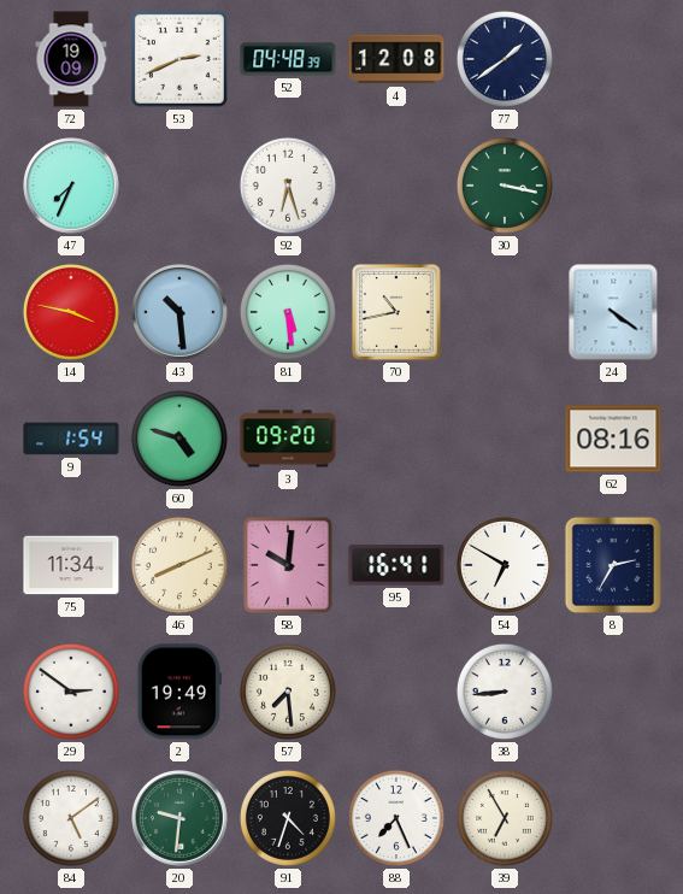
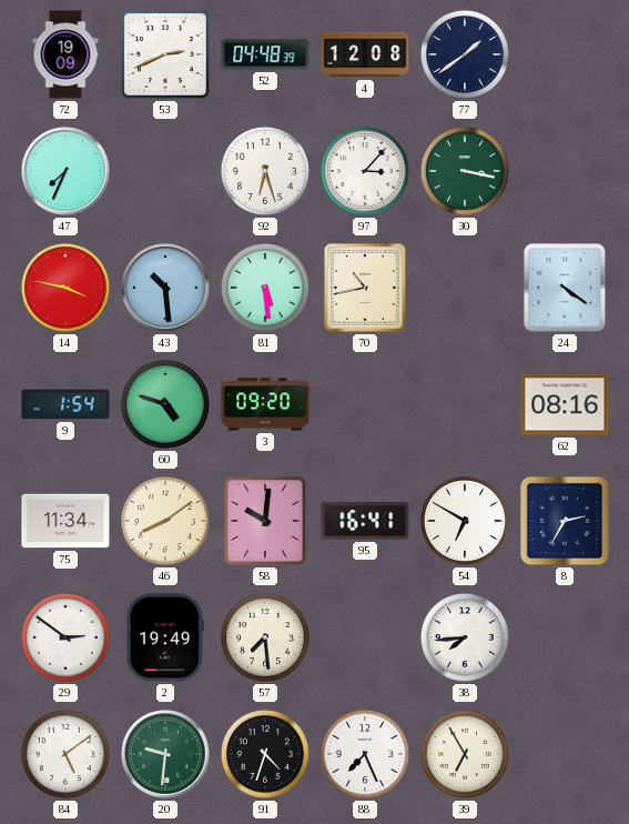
97: none -> 3:07 (365, 171)
46: 8:11 -> 8:09 (165, 521)
38: 8:44 -> 7:44 (465, 637)
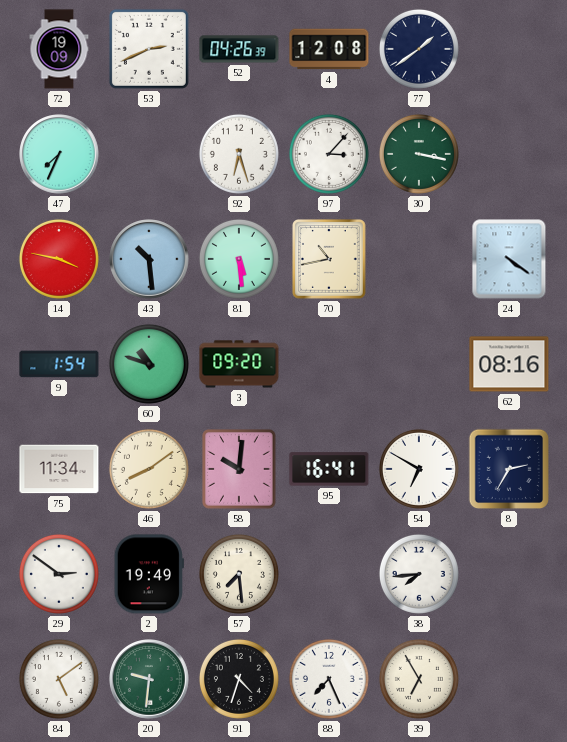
52: 04:48 -> 04:26 (239, 49)
60: 4:48 -> 10:48 (149, 364)
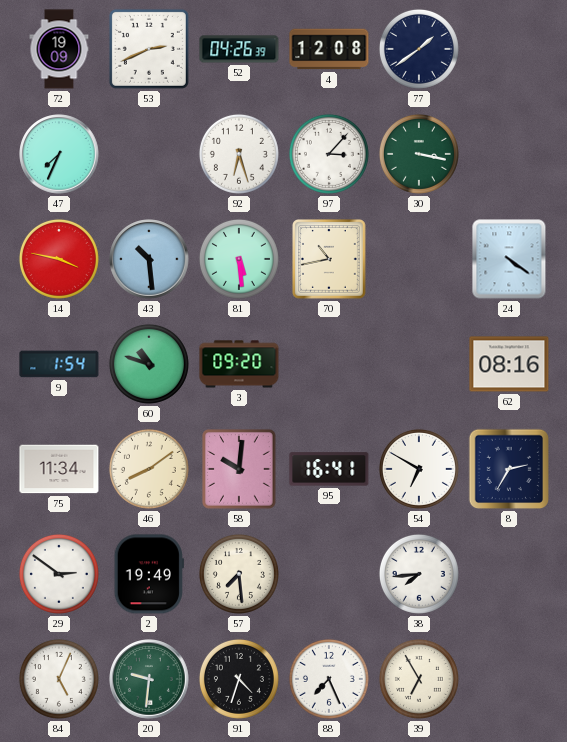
84: 5:09 -> 5:04 (59, 679)
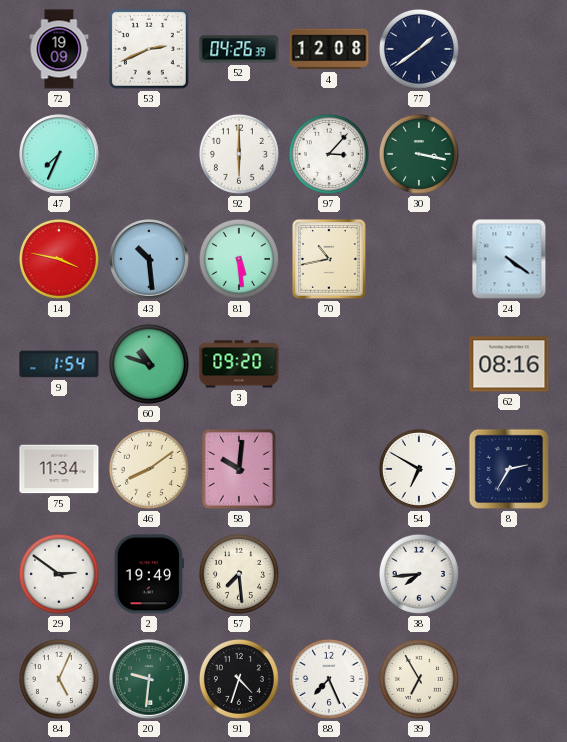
92: 6:27 -> 6:00 (239, 154)
95: 16:41 -> none (329, 469)
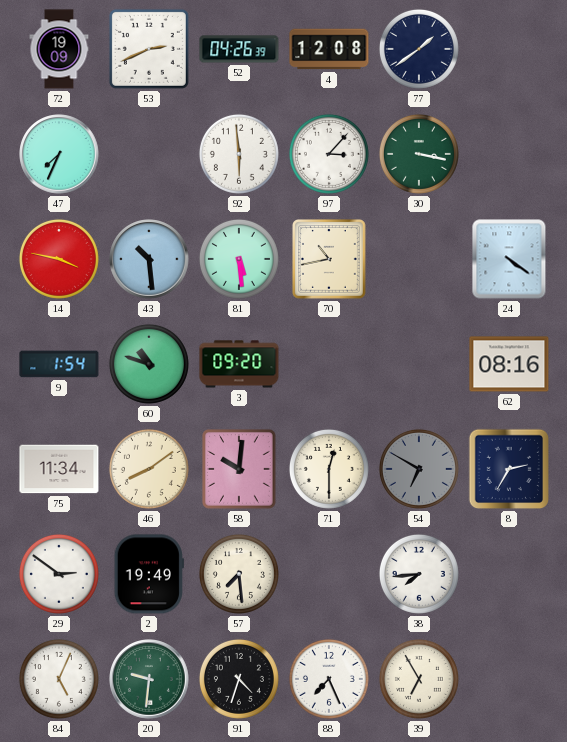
92: 6:00 -> 5:59 (239, 154)
71: none -> 12:30 (329, 469)
54 dial: white -> grey (419, 469)
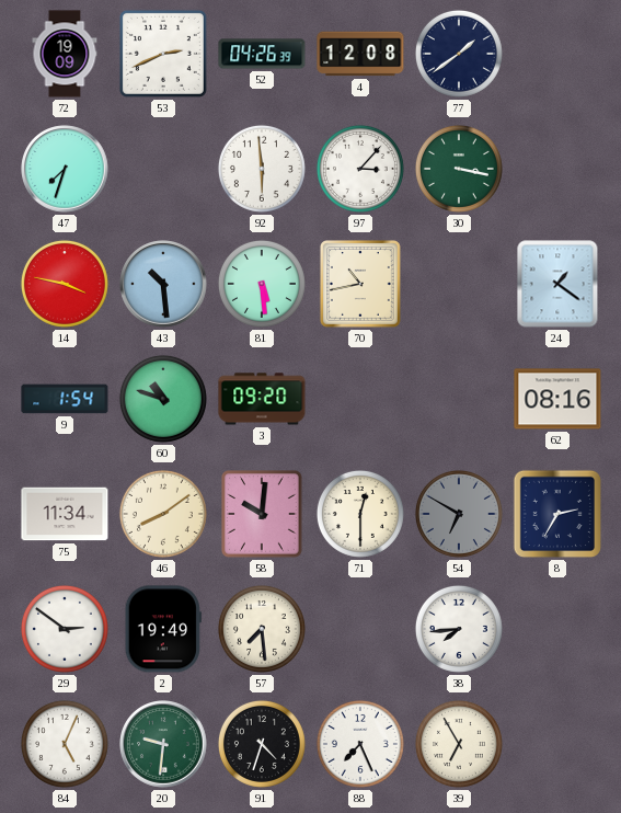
47: 7:34 -> 7:33 (65, 169)
24: 4:21 -> 1:21 (557, 284)
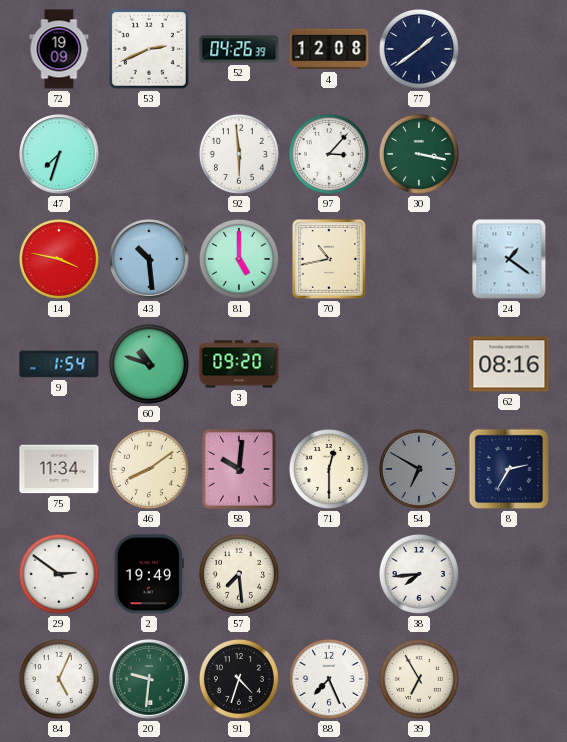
81: 5:29 -> 5:00 (239, 259)
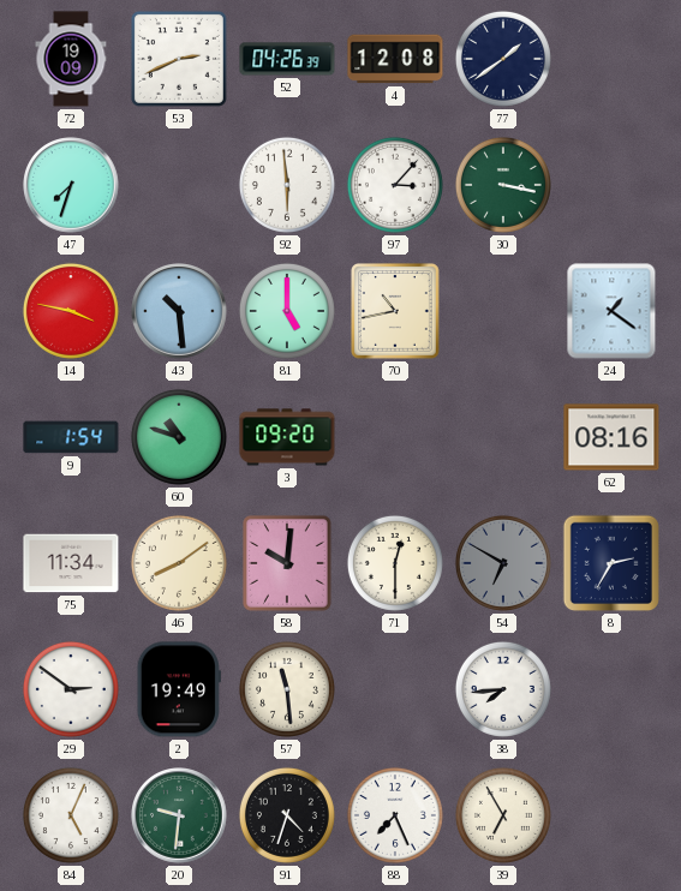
57: 7:29 -> 11:29 (287, 689)
